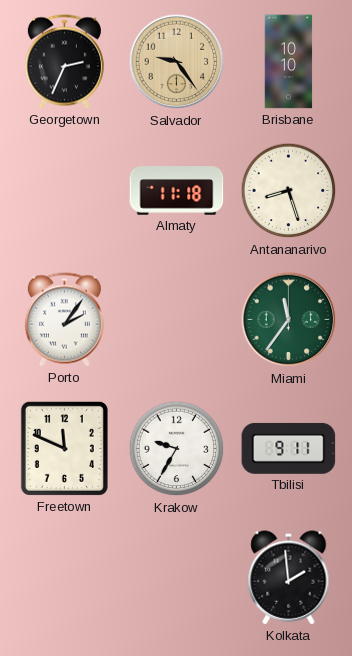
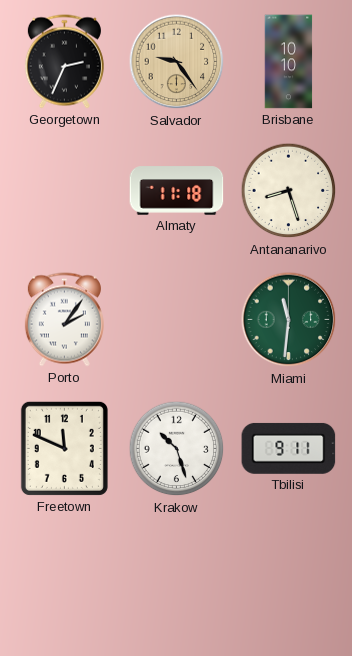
Miami: 11:36 -> 11:31 (289, 320)
Krakow: 9:35 -> 10:27 (177, 449)
Kolkata: 1:59 -> none (289, 578)
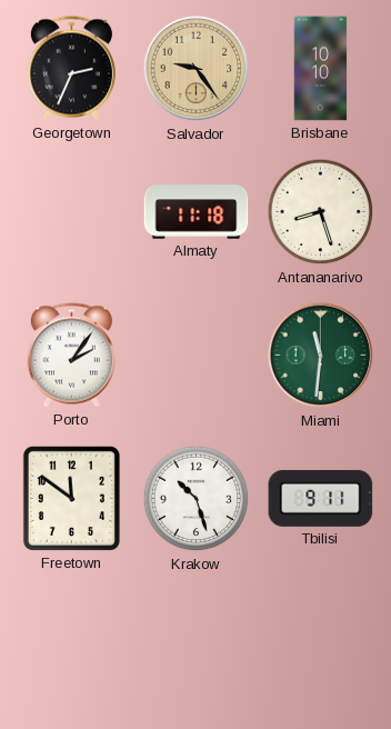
Freetown: 11:49 -> 11:51 (71, 498)
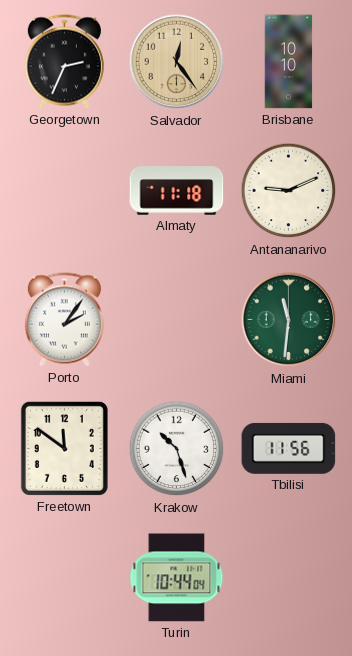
Salvador: 9:24 -> 12:24 (177, 62)
Antananarivo: 8:27 -> 9:11 (289, 191)
Tbilisi: 9:11 -> 11:56 (289, 448)
Turin: none -> 10:44 (177, 578)
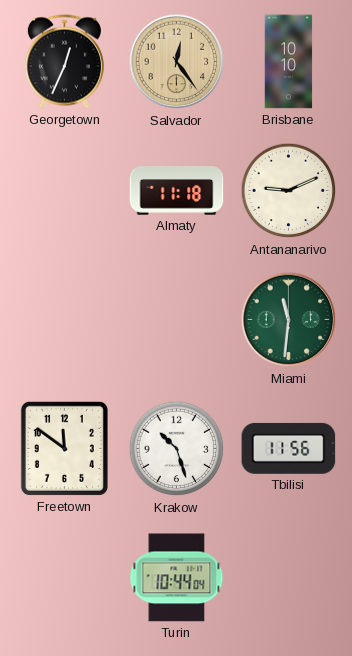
Georgetown: 2:34 -> 12:34 (64, 62)
Porto: 2:06 -> none (64, 320)
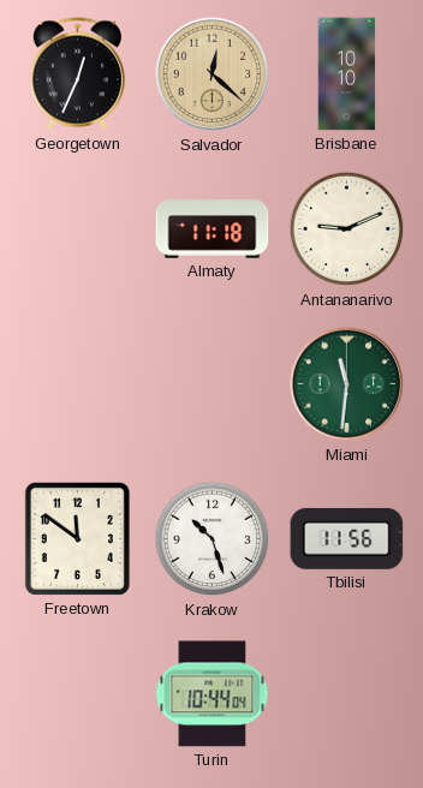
Salvador: 12:24 -> 12:22 (213, 74)
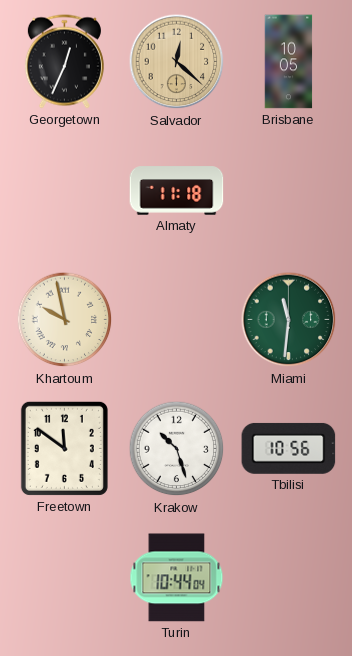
Brisbane: 10:10 -> 10:05 (289, 62)
Antananarivo: 9:11 -> none (347, 229)
Khartoum: none -> 9:58 (65, 320)
Tbilisi: 11:56 -> 10:56 (289, 448)
